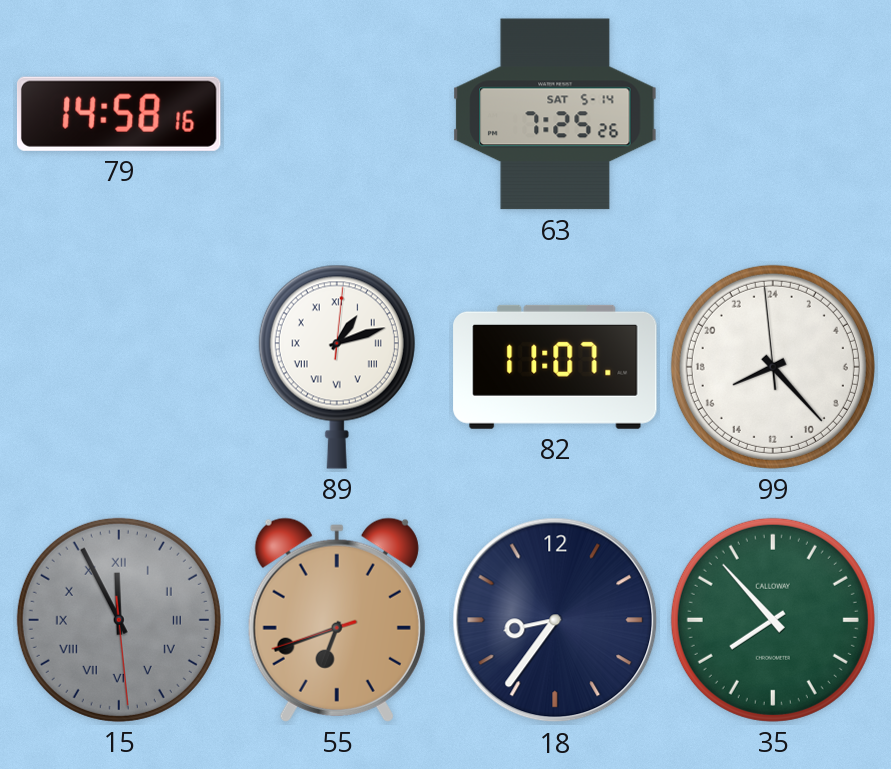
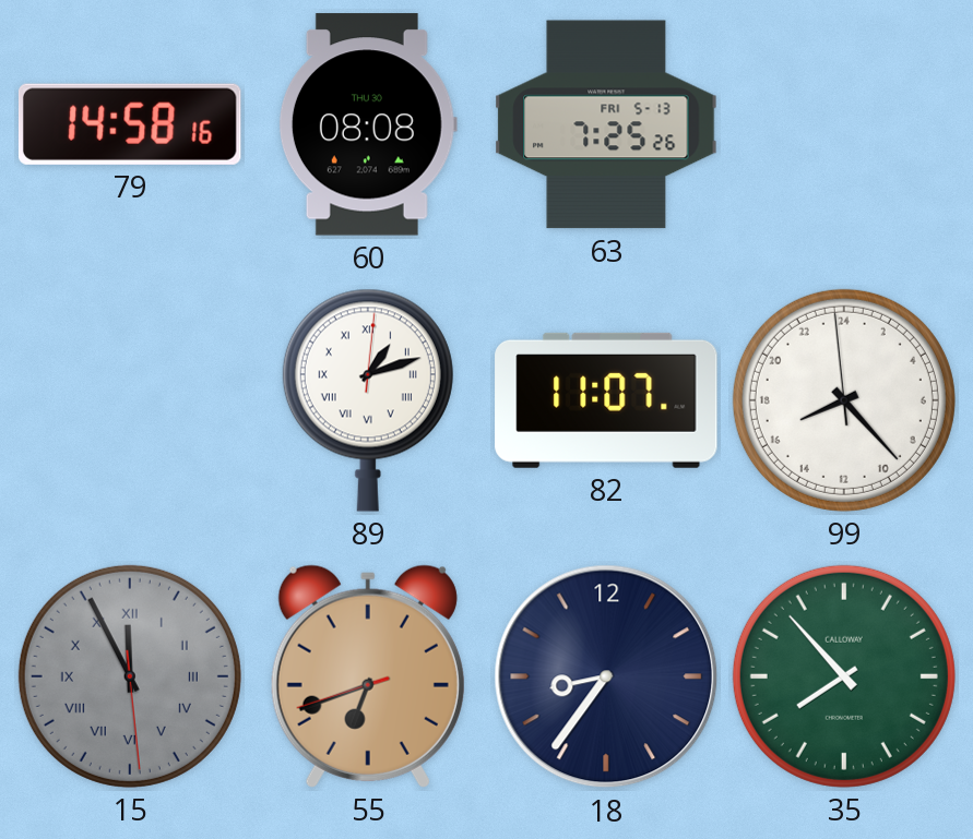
60: none -> 08:08 (368, 124)
63 date: SAT 5-14 -> FRI 5-13 (606, 124)
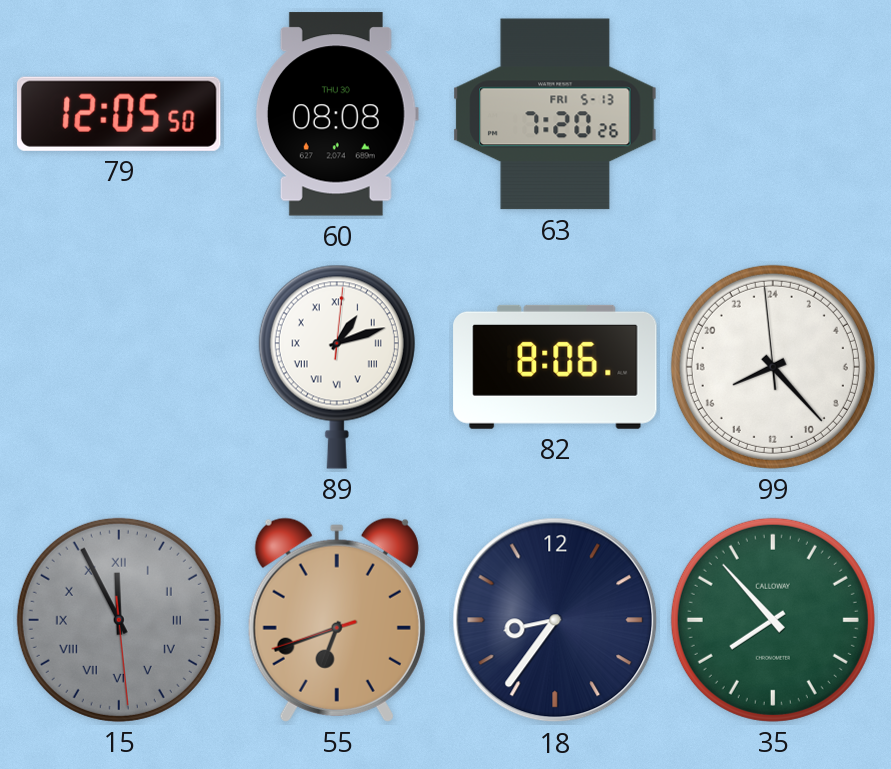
79: 14:58 -> 12:05 (119, 114)
63: 7:25 -> 7:20 (555, 114)
82: 11:07 -> 8:06 (555, 367)
